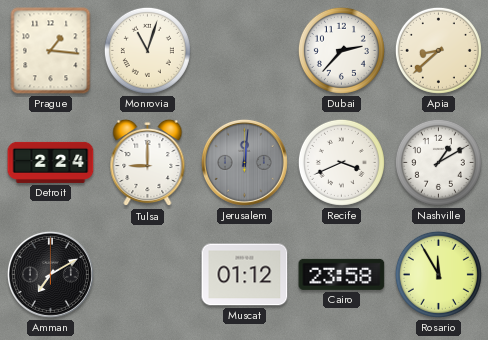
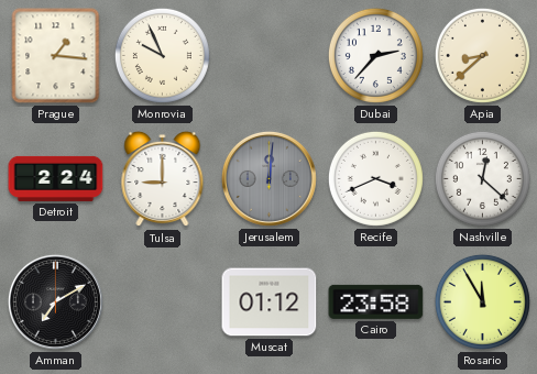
Monrovia: 11:03 -> 9:56 (162, 55)
Nashville: 1:10 -> 12:22 (482, 178)
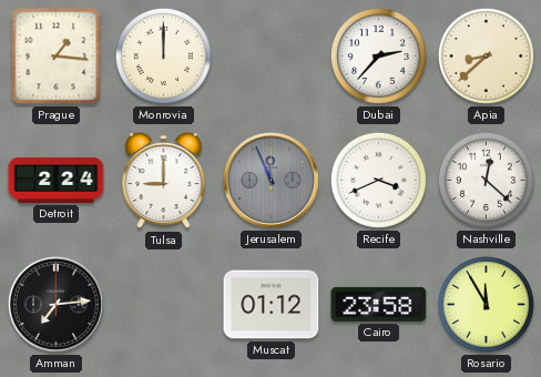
Monrovia: 9:56 -> 12:00 (163, 55)
Jerusalem: 12:01 -> 11:56 (270, 180)
Amman: 7:10 -> 7:14 (55, 304)
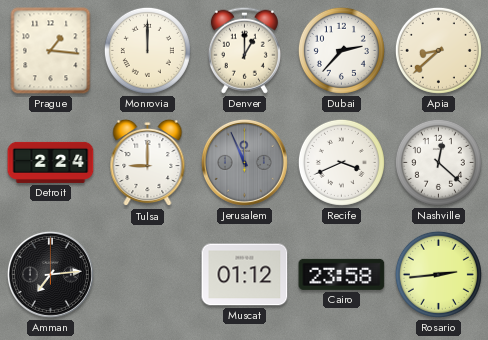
Denver: none -> 1:00 (244, 50)
Rosario: 11:55 -> 2:44 (438, 274)
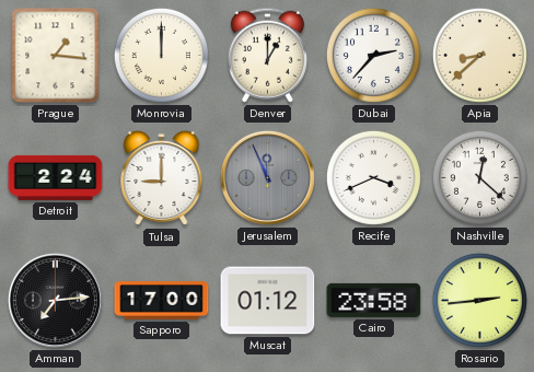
Sapporo: none -> 17:00 (162, 301)
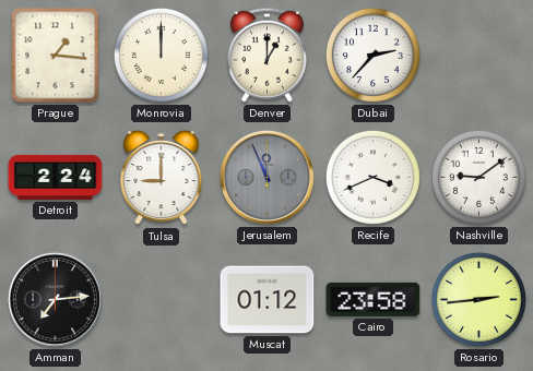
Apia: 8:38 -> none (479, 55)
Nashville: 12:22 -> 9:09 (478, 177)
Sapporo: 17:00 -> none (162, 301)
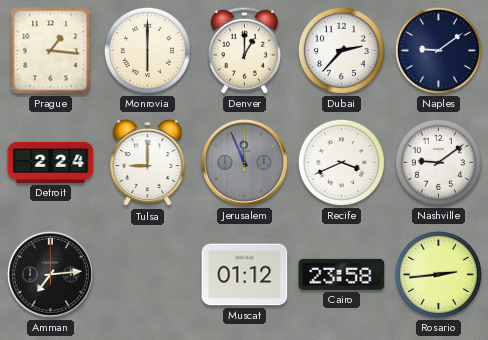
Monrovia: 12:00 -> 6:00 (147, 50)
Naples: none -> 9:09 (438, 50)
